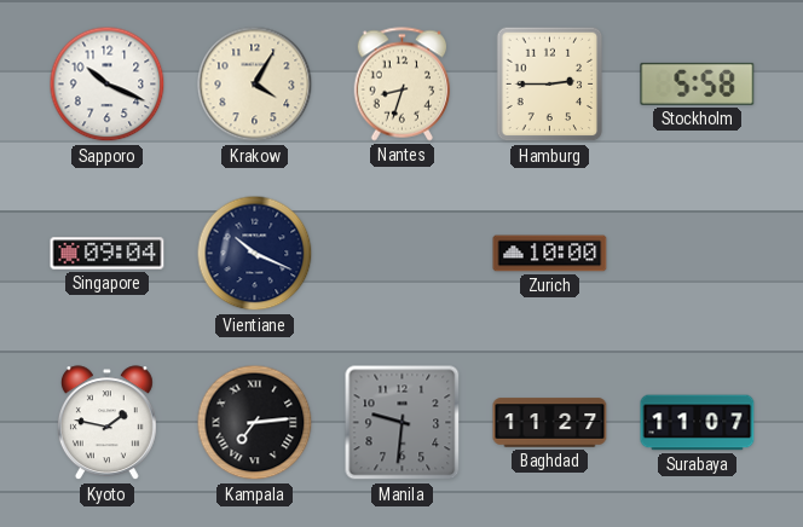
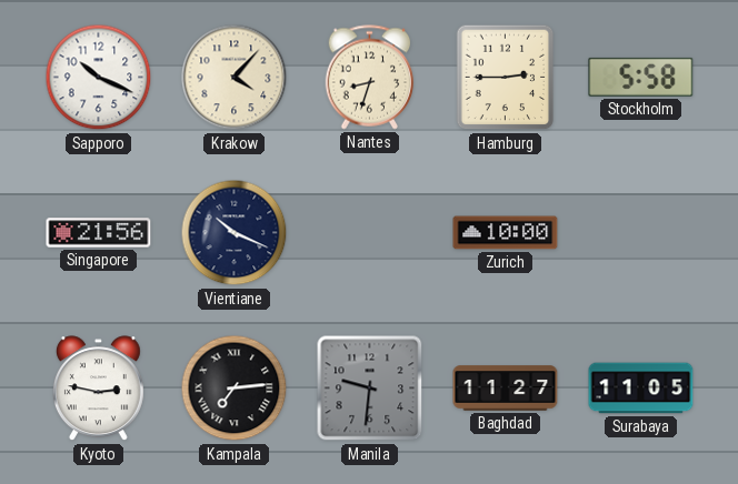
Krakow: 4:05 -> 4:07 (235, 78)
Singapore: 09:04 -> 21:56 (99, 233)
Kyoto: 1:47 -> 2:47 (98, 389)
Surabaya: 11:07 -> 11:05 (641, 389)
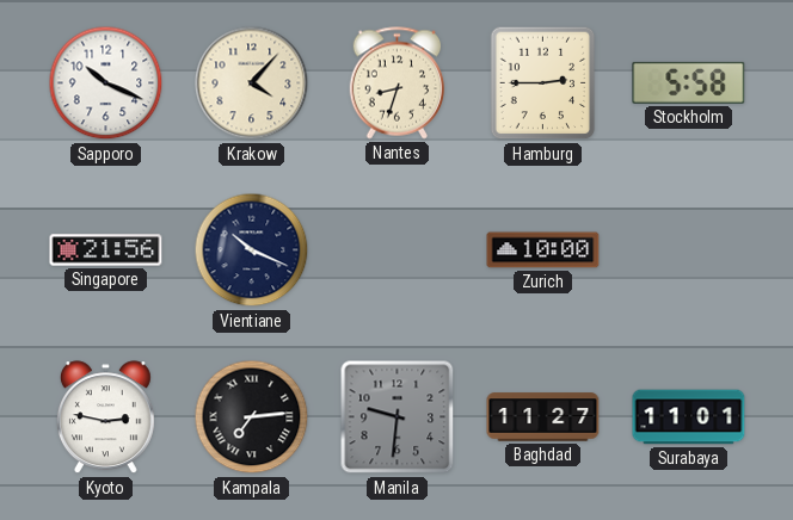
Surabaya: 11:05 -> 11:01 (689, 417)
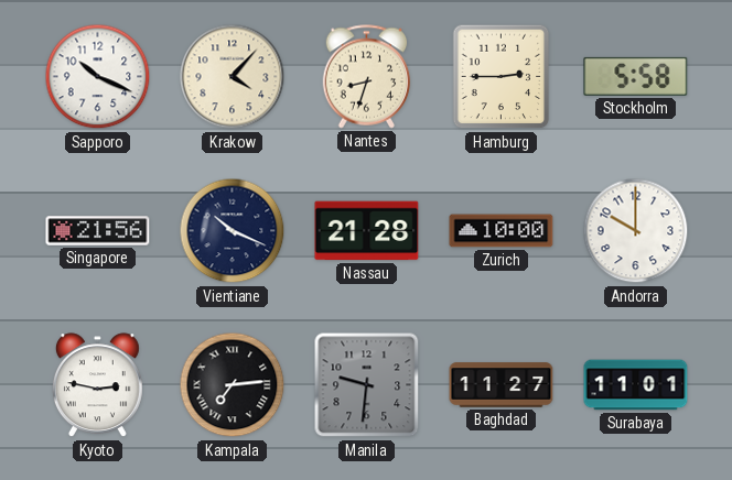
Nassau: none -> 21:28 (367, 231)
Andorra: none -> 10:00 (636, 231)
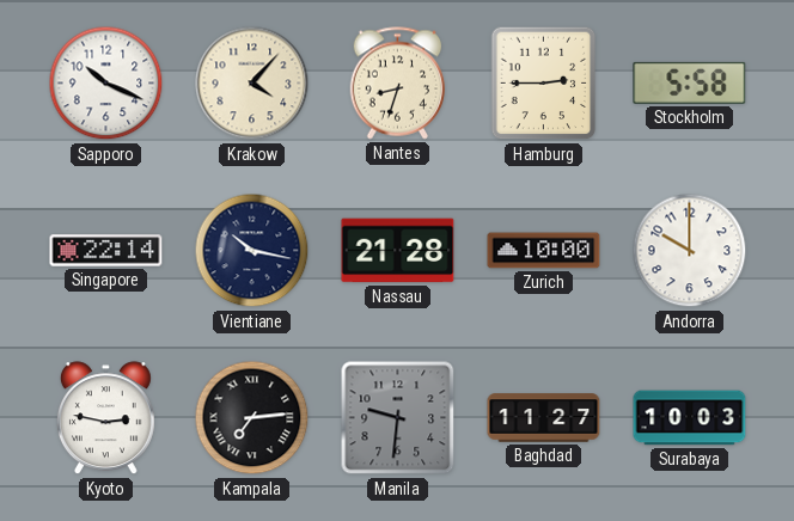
Singapore: 21:56 -> 22:14 (106, 251)
Vientiane: 10:19 -> 10:17 (252, 251)
Surabaya: 11:01 -> 10:03 (690, 418)
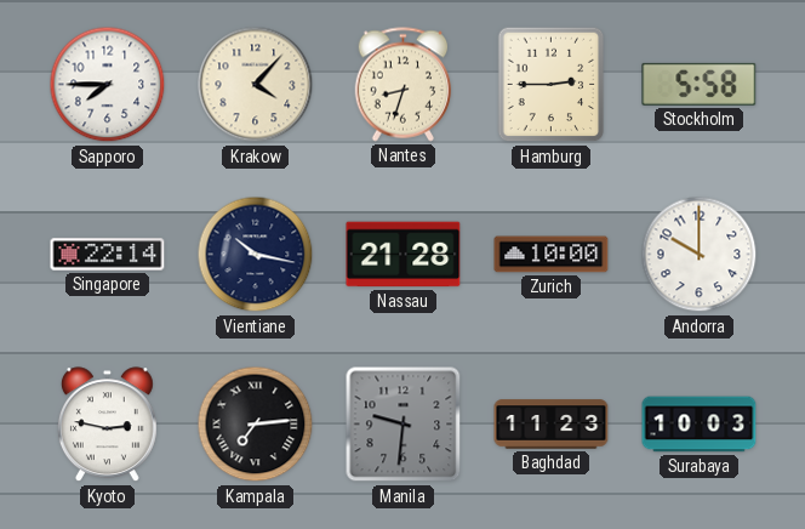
Sapporo: 10:19 -> 7:45 (108, 85)
Baghdad: 11:27 -> 11:23 (552, 425)
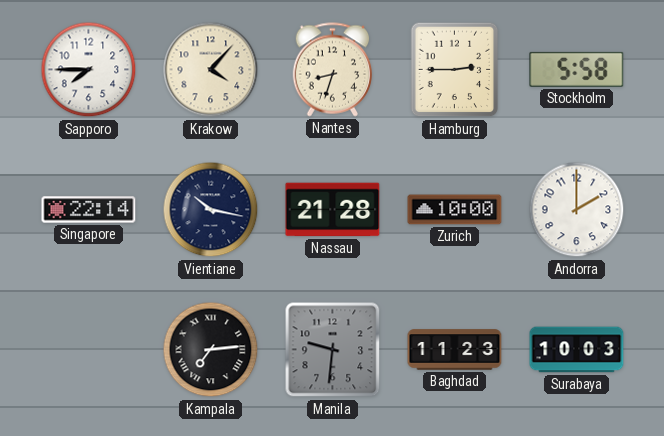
Andorra: 10:00 -> 2:00 (577, 210)
Kyoto: 2:47 -> none (107, 425)
